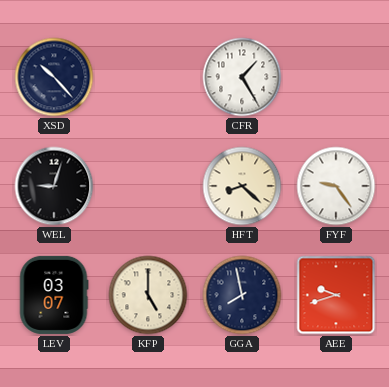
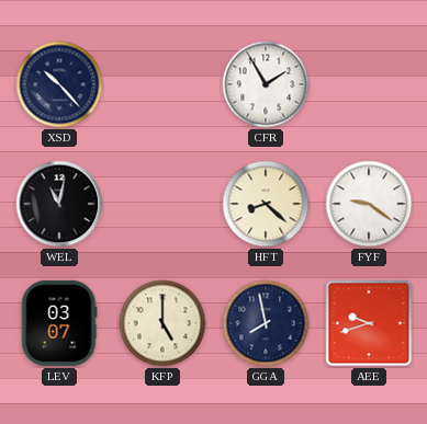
CFR: 1:25 -> 1:55 (266, 84)
WEL: 9:03 -> 11:02 (59, 204)
FYF: 9:24 -> 9:21 (369, 204)
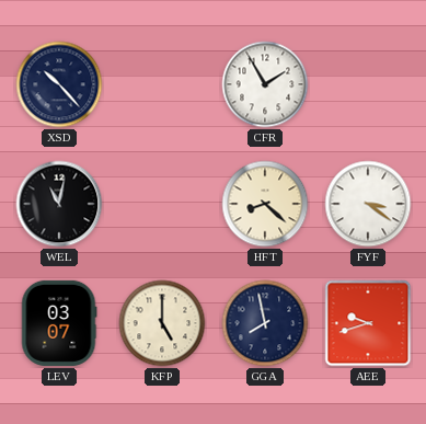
FYF: 9:21 -> 3:21 (368, 204)
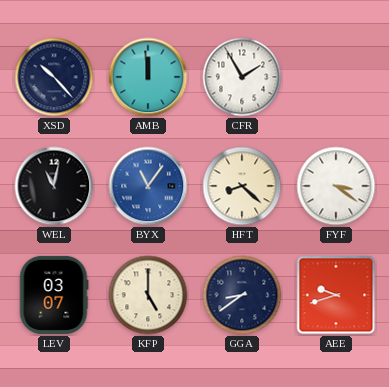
AMB: none -> 11:59 (148, 77)
BYX: none -> 11:06 (148, 186)
GGA: 7:58 -> 8:39 (242, 295)
